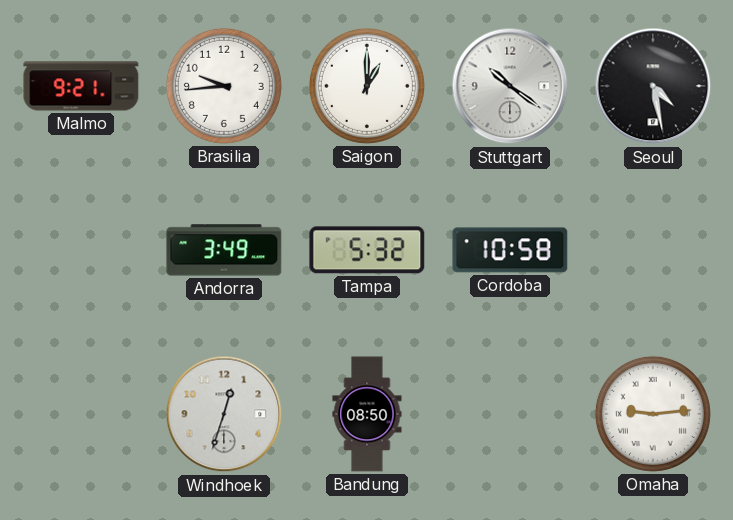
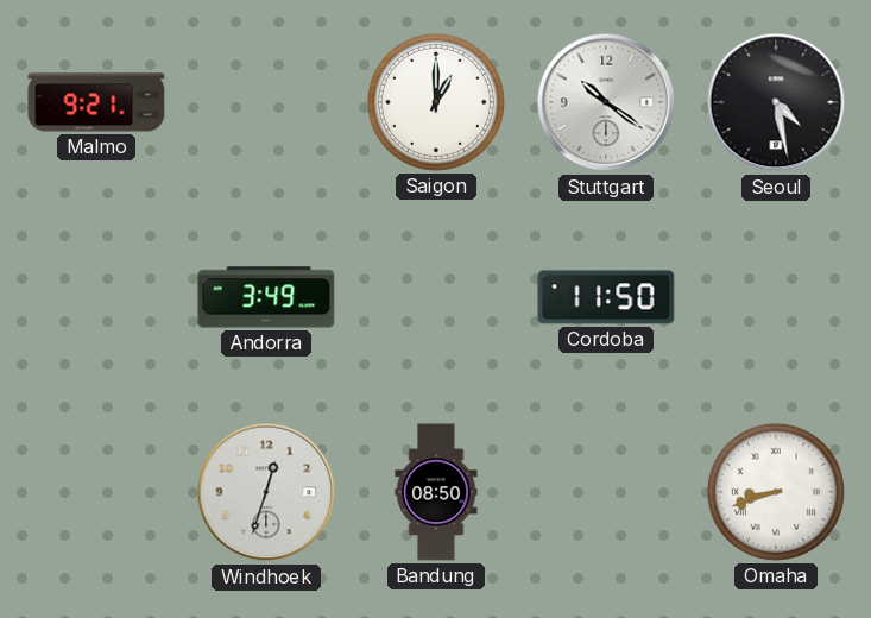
Brasilia: 9:44 -> none (224, 86)
Tampa: 5:32 -> none (367, 250)
Cordoba: 10:58 -> 11:50 (606, 297)
Omaha: 9:14 -> 8:42 (776, 492)
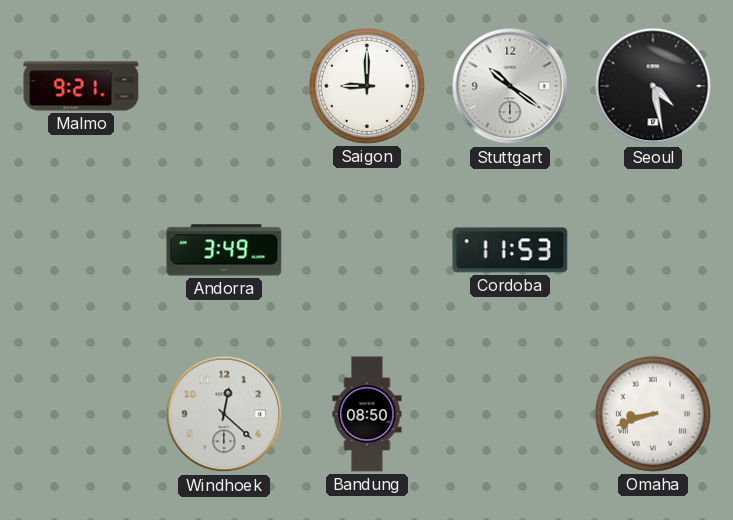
Saigon: 1:00 -> 9:00 (367, 86)
Cordoba: 11:50 -> 11:53 (510, 250)
Windhoek: 12:33 -> 12:22 (224, 414)
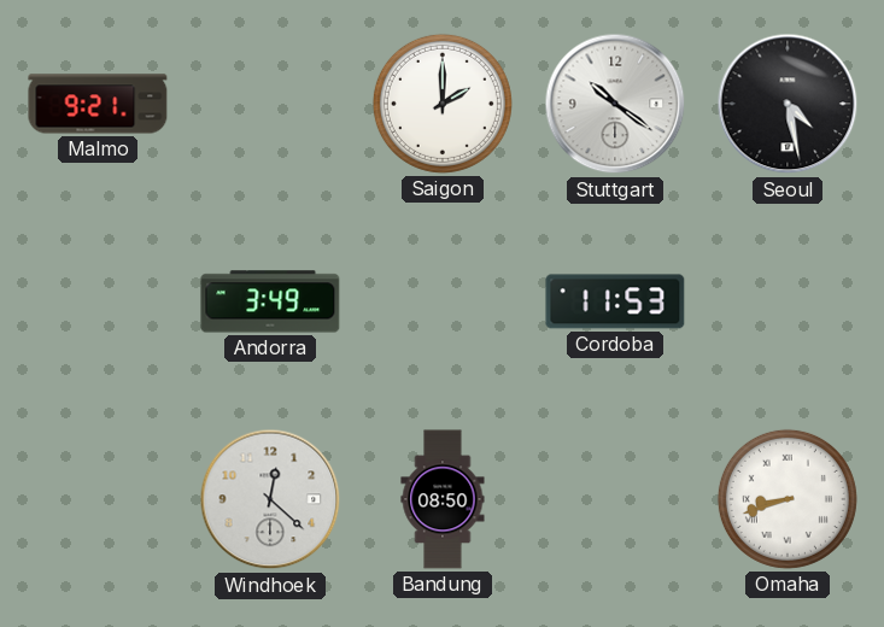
Saigon: 9:00 -> 2:00 (443, 104)
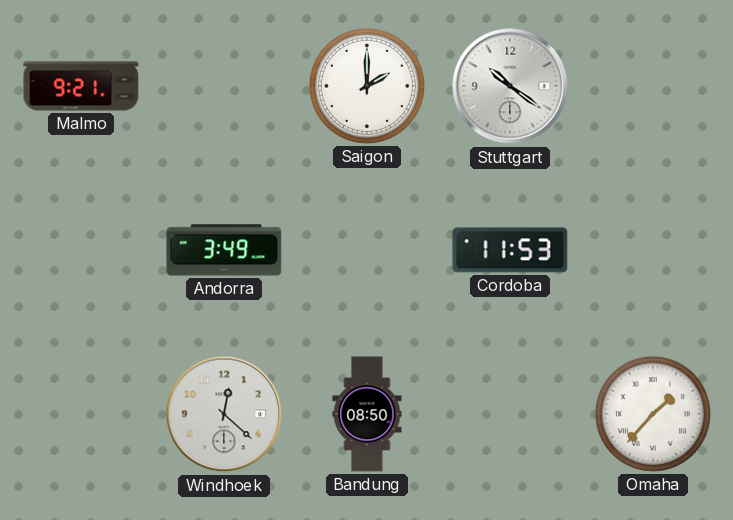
Seoul: 4:28 -> none (788, 104)
Omaha: 8:42 -> 1:37 (653, 414)
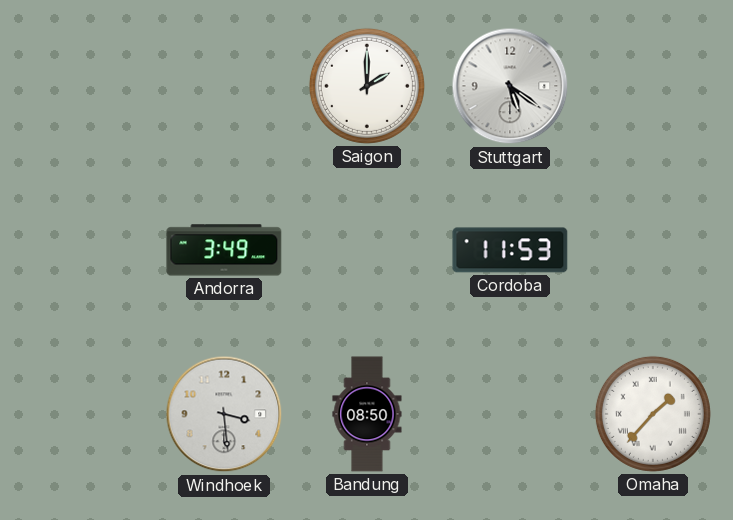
Malmo: 9:21 -> none (81, 86)
Stuttgart: 10:21 -> 5:21 (510, 86)
Windhoek: 12:22 -> 3:29 (224, 414)
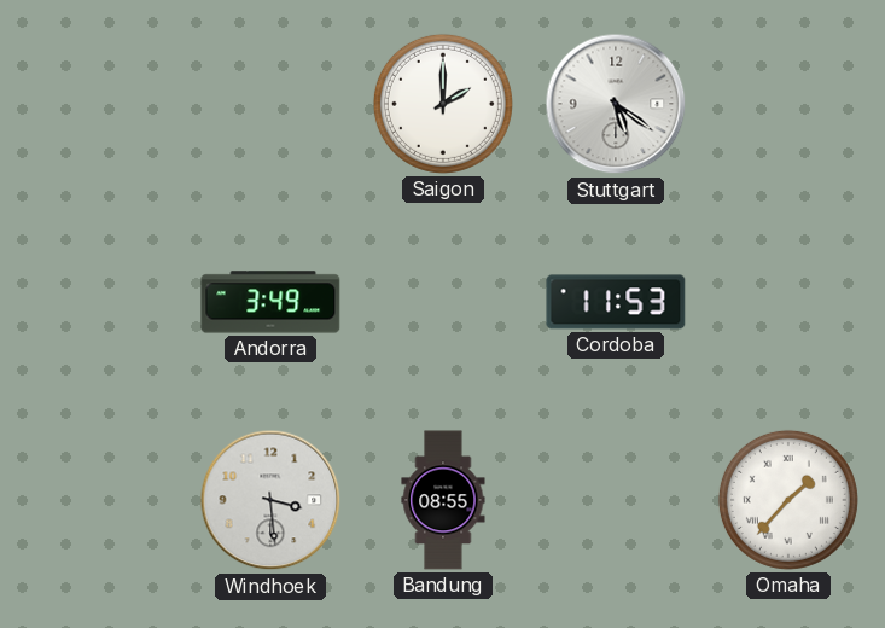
Bandung: 08:50 -> 08:55 (443, 500)
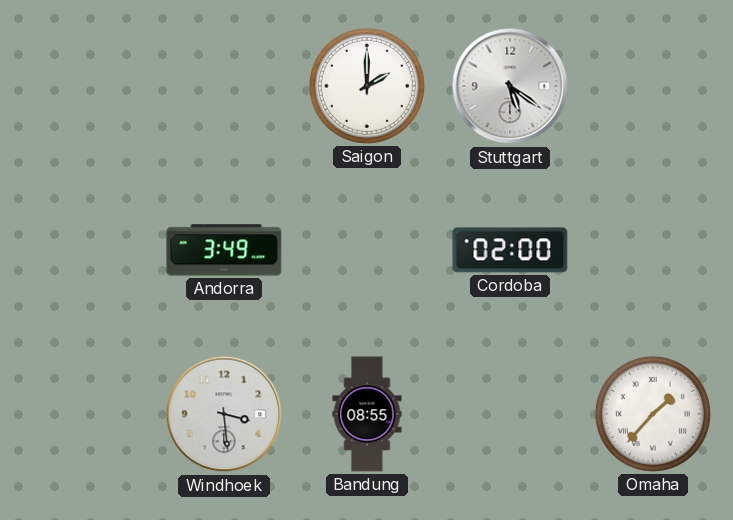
Cordoba: 11:53 -> 02:00 (510, 250)
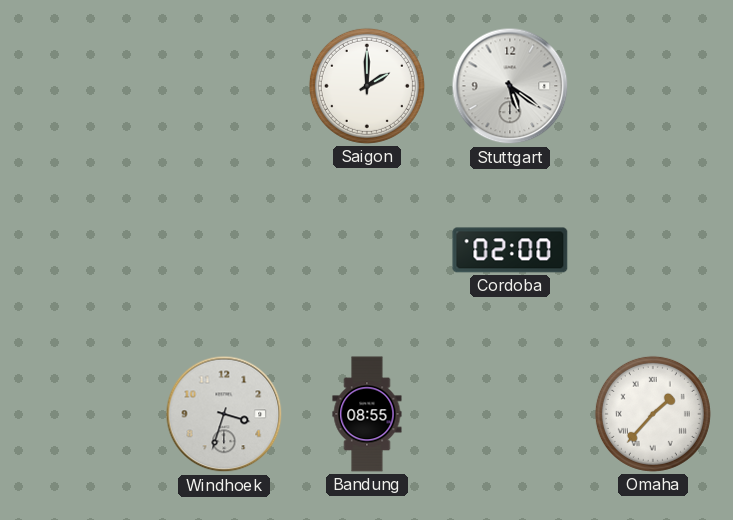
Andorra: 3:49 -> none (224, 250)
Windhoek: 3:29 -> 3:33 (224, 414)
